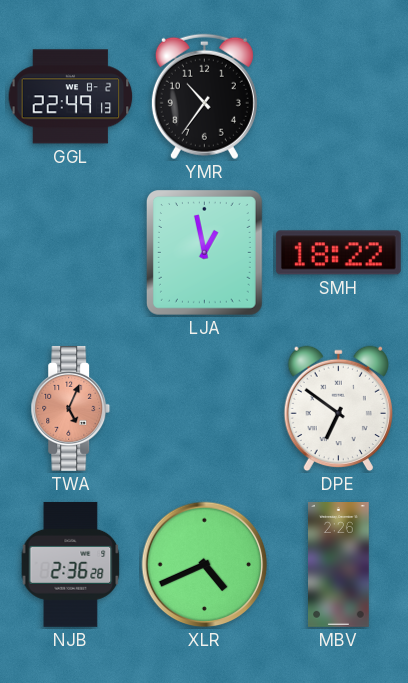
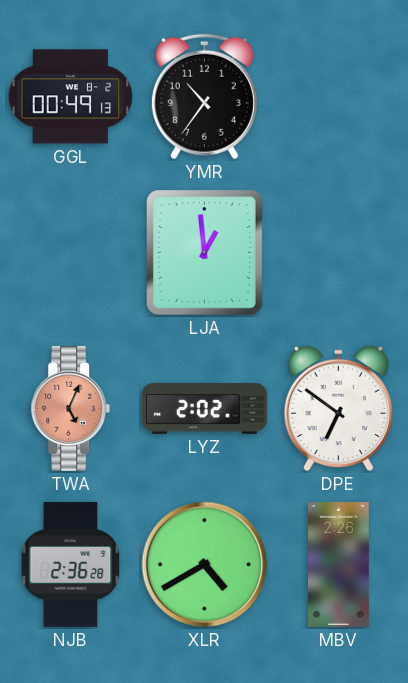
GGL: 22:49 -> 00:49 (71, 97)
LJA: 12:58 -> 12:59 (204, 253)
SMH: 18:22 -> none (338, 253)
LYZ: none -> 2:02 (204, 409)
XLR: 4:41 -> 4:40 (205, 565)
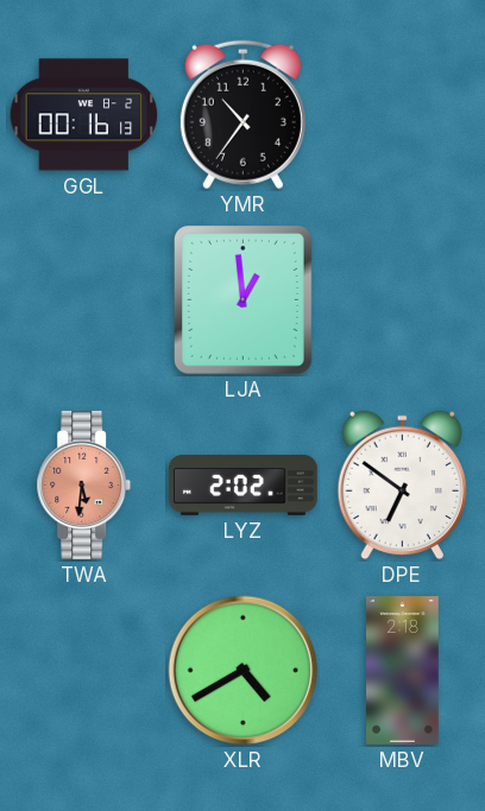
GGL: 00:49 -> 00:16 (84, 115)
TWA: 5:04 -> 5:31 (84, 484)
NJB: 2:36 -> none (71, 564)
MBV: 2:26 -> 2:18 (403, 671)
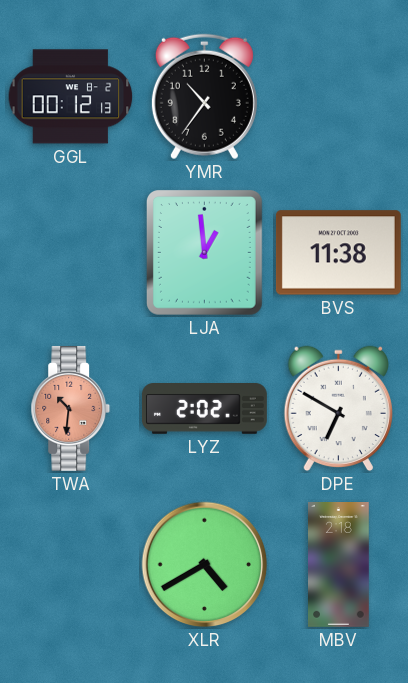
GGL: 00:16 -> 00:12 (71, 97)
BVS: none -> 11:38 (338, 253)
TWA: 5:31 -> 10:31 (71, 408)
DPE: 6:51 -> 6:50 (338, 409)
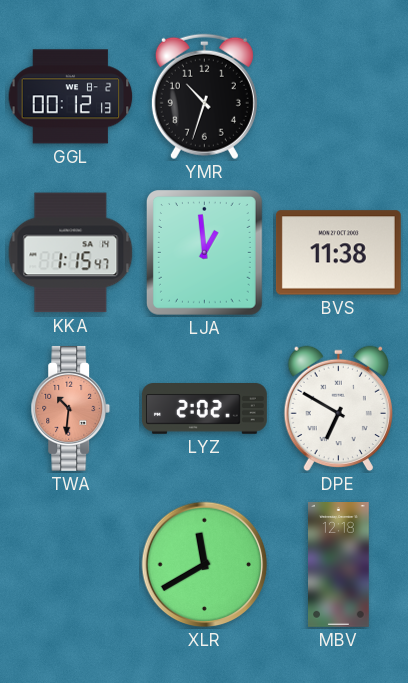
YMR: 10:36 -> 10:33 (204, 97)
KKA: none -> 1:15 (71, 253)
XLR: 4:40 -> 11:40 (205, 565)
MBV: 2:18 -> 12:18 (339, 565)
